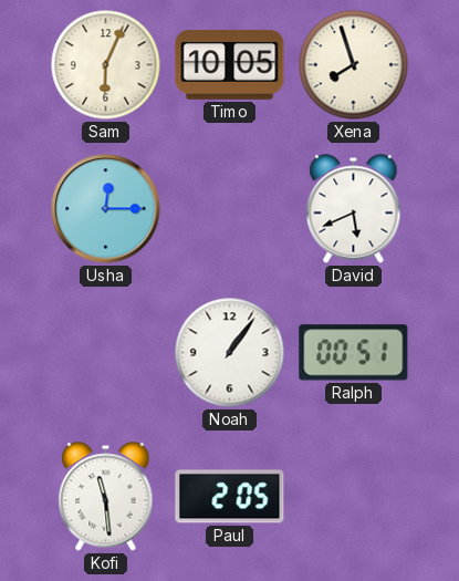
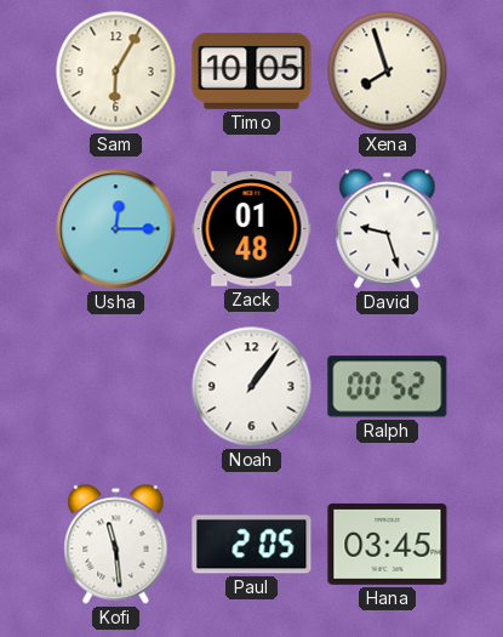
Sam: 6:04 -> 6:05 (116, 72)
Zack: none -> 01:48 (252, 229)
David: 5:41 -> 9:27 (388, 229)
Ralph: 00:51 -> 00:52 (388, 387)
Hana: none -> 03:45 (388, 544)
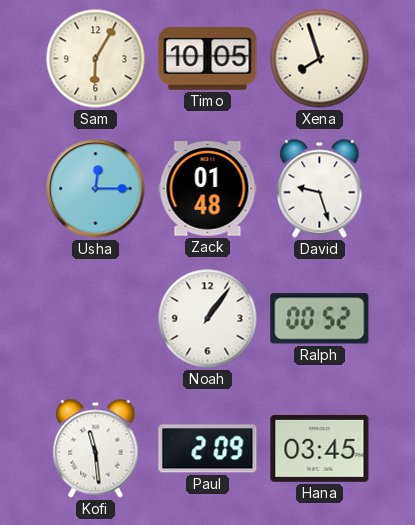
Paul: 2:05 -> 2:09 (208, 449)
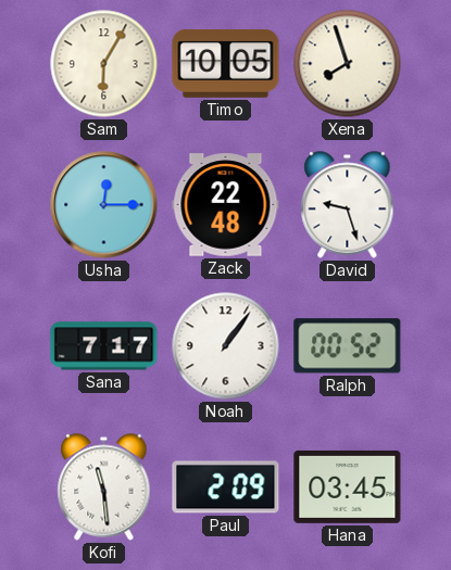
Zack: 01:48 -> 22:48 (226, 205)
Sana: none -> 7:17 (104, 346)
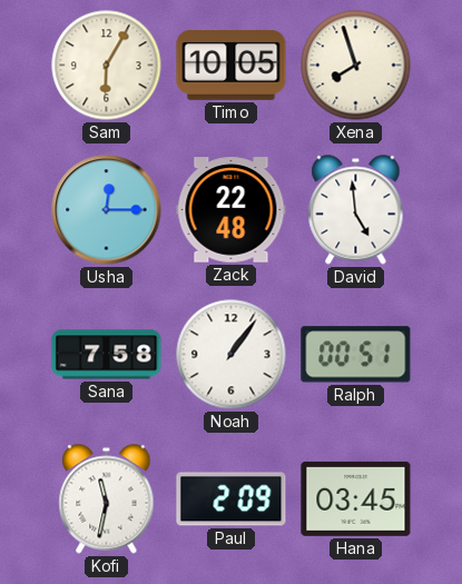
David: 9:27 -> 4:59 (356, 210)
Sana: 7:17 -> 7:58 (107, 355)
Ralph: 00:52 -> 00:51 (356, 355)
Kofi: 11:29 -> 11:32 (107, 499)
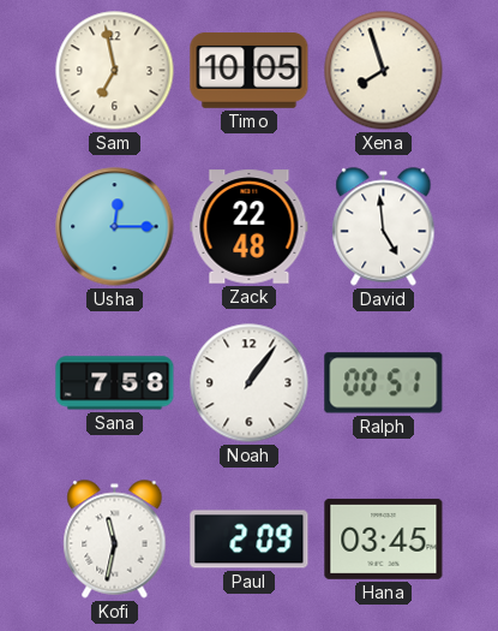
Sam: 6:05 -> 6:58 (115, 71)
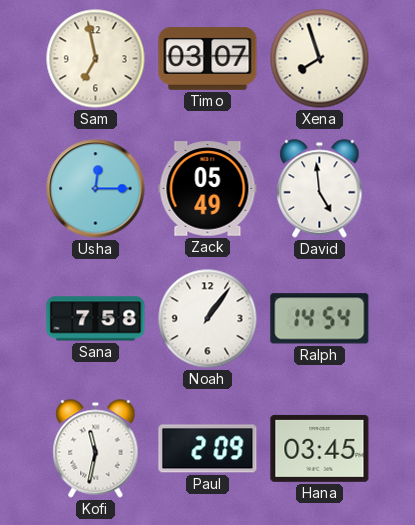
Timo: 10:05 -> 03:07 (208, 59)
Zack: 22:48 -> 05:49 (208, 189)
Ralph: 00:51 -> 14:54 (320, 319)
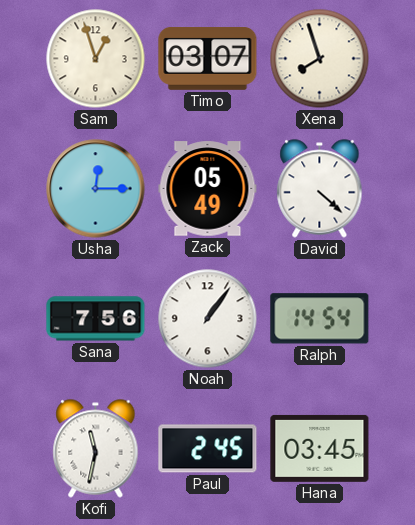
Sam: 6:58 -> 12:57 (96, 59)
David: 4:59 -> 4:22 (320, 189)
Sana: 7:58 -> 7:56 (96, 319)
Paul: 2:09 -> 2:45 (208, 449)
